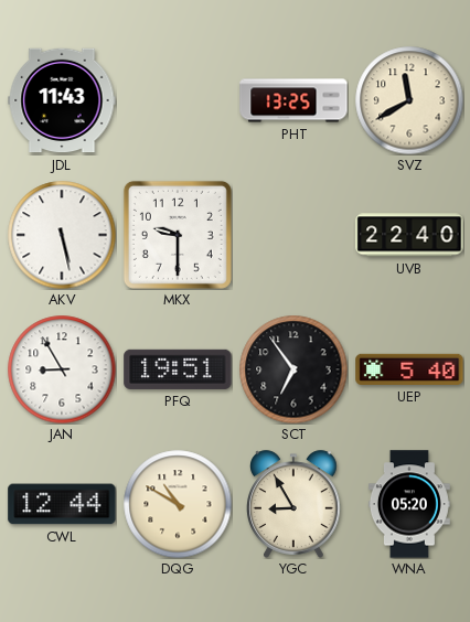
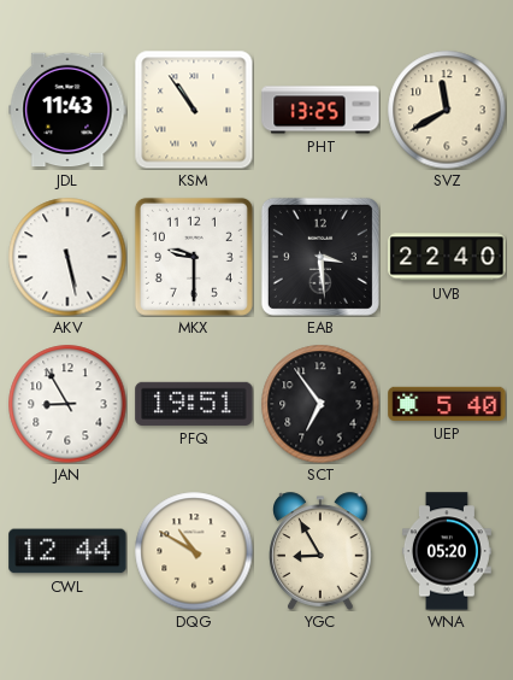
KSM: none -> 10:54 (194, 110)
EAB: none -> 3:29 (320, 257)
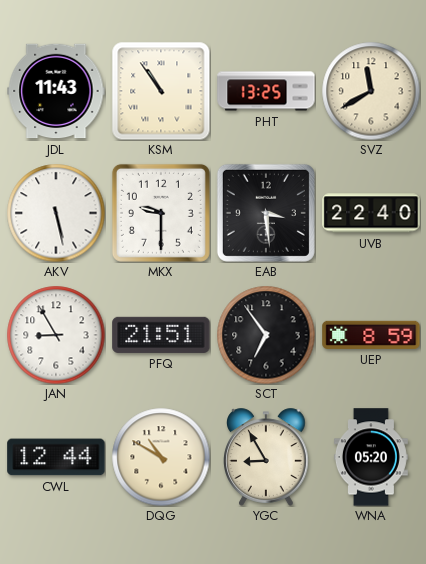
PFQ: 19:51 -> 21:51 (161, 335)
UEP: 5:40 -> 8:59 (371, 335)
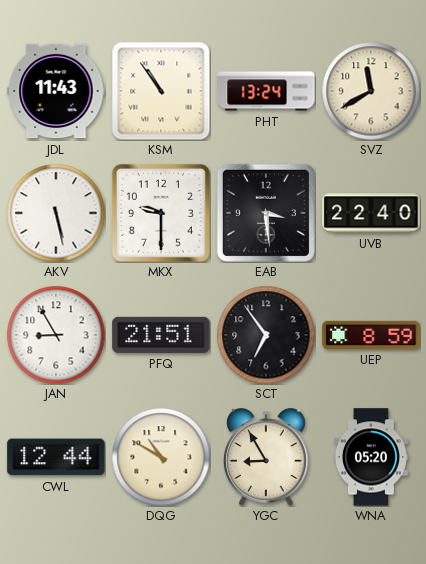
PHT: 13:25 -> 13:24 (266, 91)
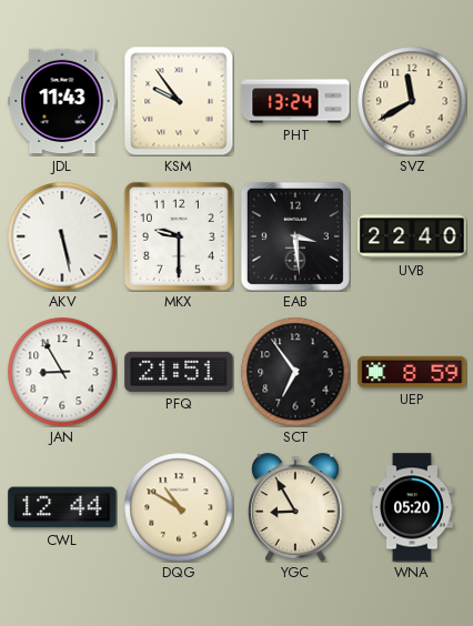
KSM: 10:54 -> 9:54 (179, 101)
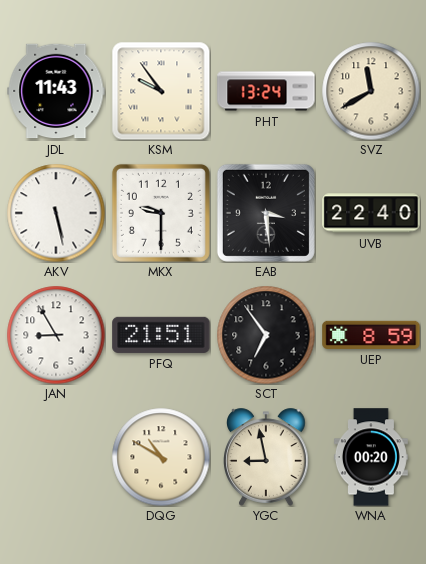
CWL: 12:44 -> none (62, 507)
YGC: 8:55 -> 8:58 (266, 457)
WNA: 05:20 -> 00:20 (371, 457)
